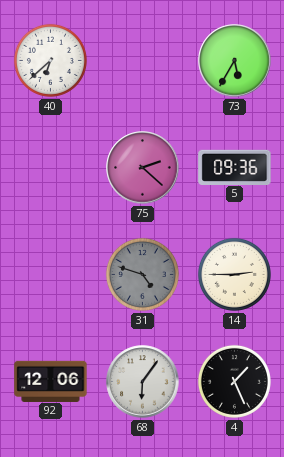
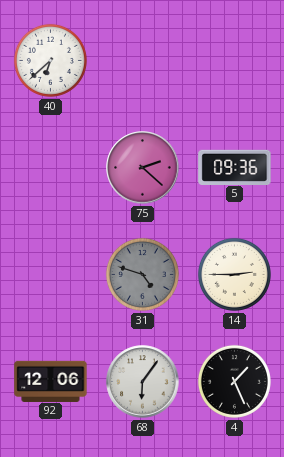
73: 5:35 -> none (235, 61)
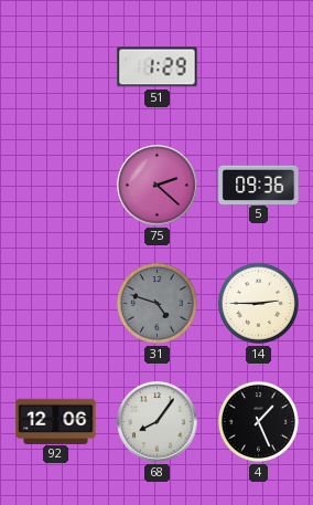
40: 6:38 -> none (50, 60)
51: none -> 1:29 (158, 67)
68: 6:06 -> 8:06 (158, 422)
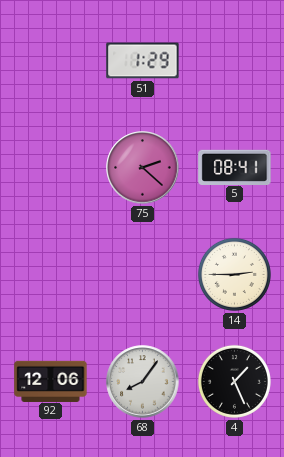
5: 09:36 -> 08:41 (235, 167)
31: 4:48 -> none (156, 303)
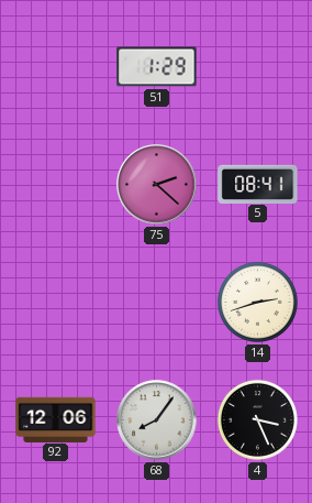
14: 2:45 -> 2:42 (257, 302)
4: 1:26 -> 3:26 (257, 419)
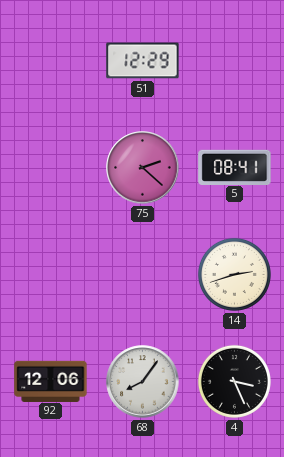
51: 1:29 -> 12:29 (143, 61)
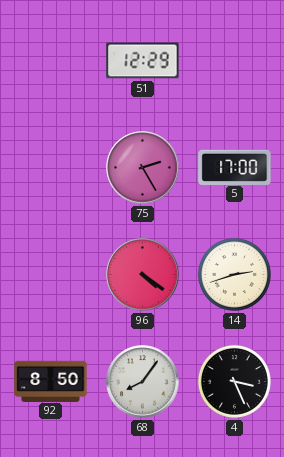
75: 2:22 -> 2:25 (143, 168)
5: 08:41 -> 17:00 (235, 167)
96: none -> 4:21 (143, 275)
92: 12:06 -> 8:50 (51, 381)
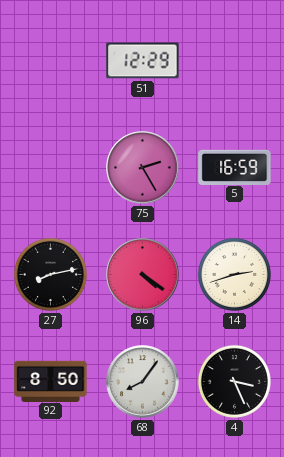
5: 17:00 -> 16:59 (235, 167)
27: none -> 8:13 (50, 274)
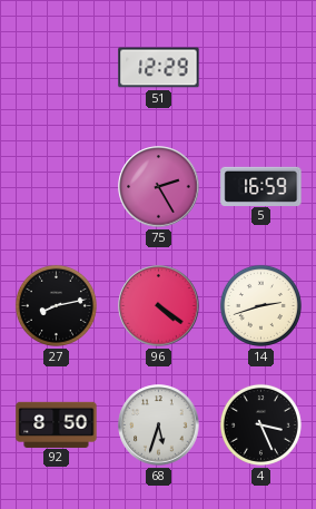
68: 8:06 -> 5:33 (159, 425)
